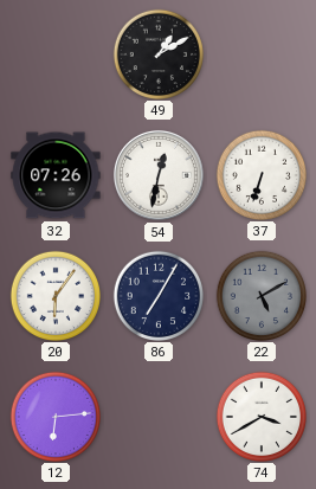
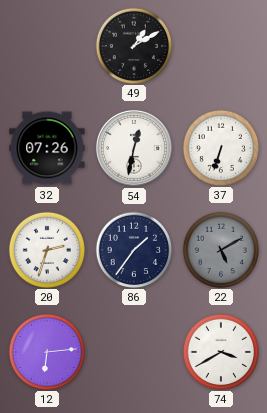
20: 6:06 -> 2:33 (46, 249)
86: 7:05 -> 1:36 (133, 249)
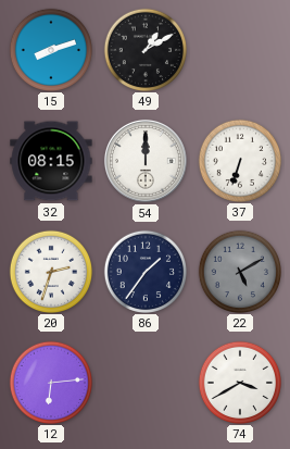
15: none -> 8:12 (50, 49)
32: 07:26 -> 08:15 (51, 161)
54: 12:32 -> 12:00 (146, 161)
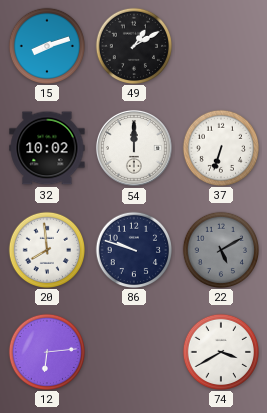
32: 08:15 -> 10:02 (47, 148)
20: 2:33 -> 7:59 (46, 249)
86: 1:36 -> 9:48 (133, 249)
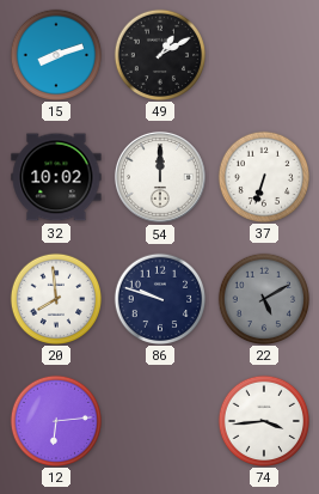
74: 3:40 -> 3:44 (263, 420)
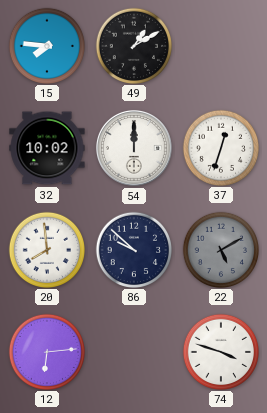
15: 8:12 -> 7:46 (46, 45)
37: 6:33 -> 12:33 (220, 147)
86: 9:48 -> 9:52 (133, 249)
74: 3:44 -> 3:48 (220, 351)
